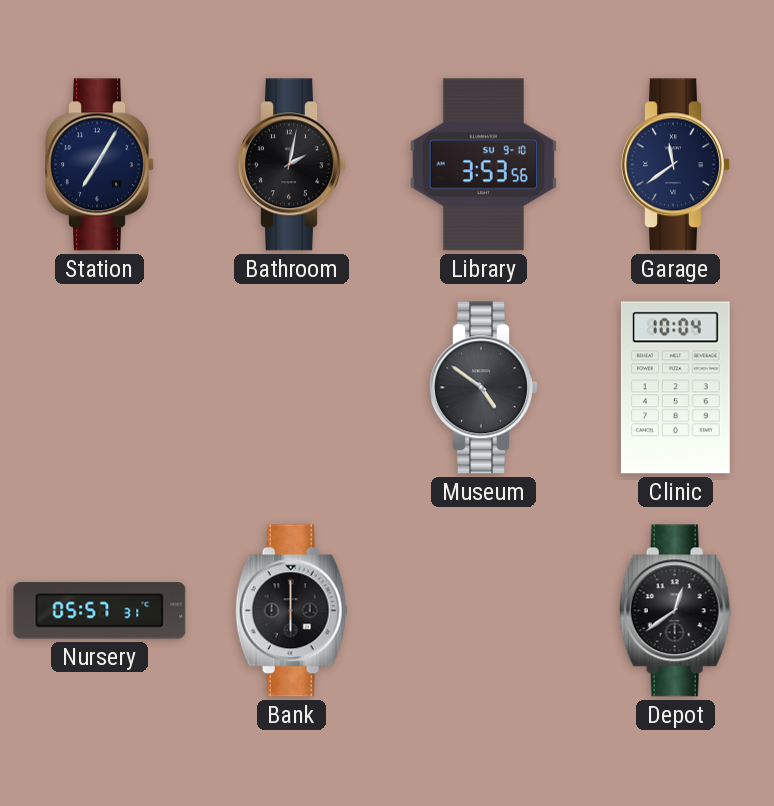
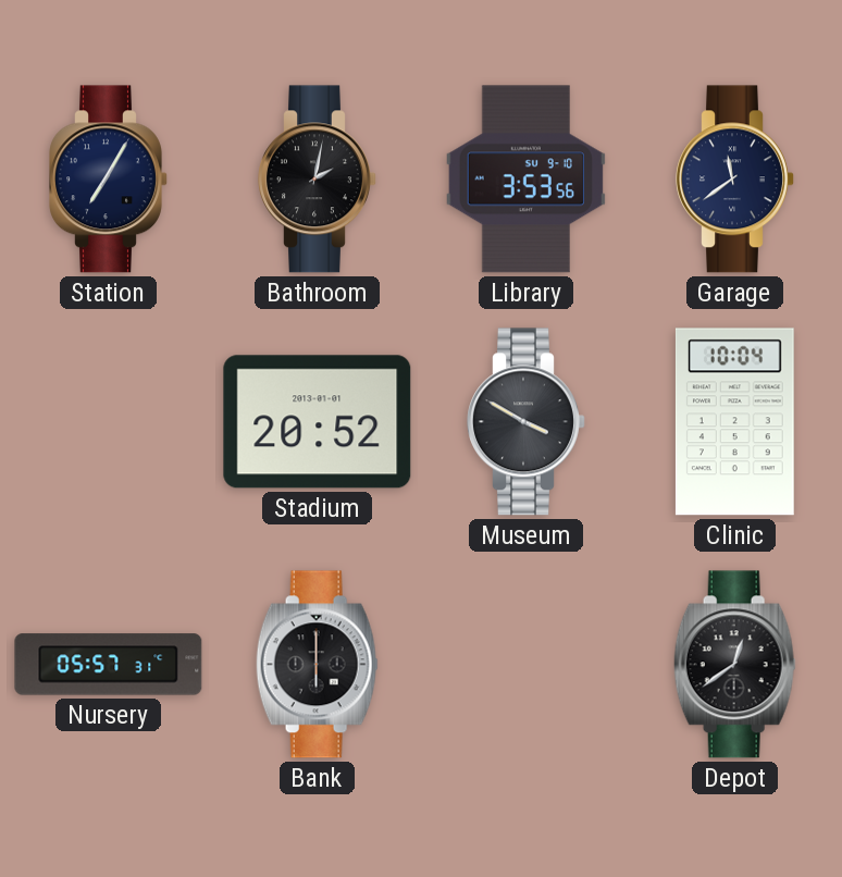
Stadium: none -> 20:52 (318, 422)
Museum: 4:51 -> 3:50 (527, 422)
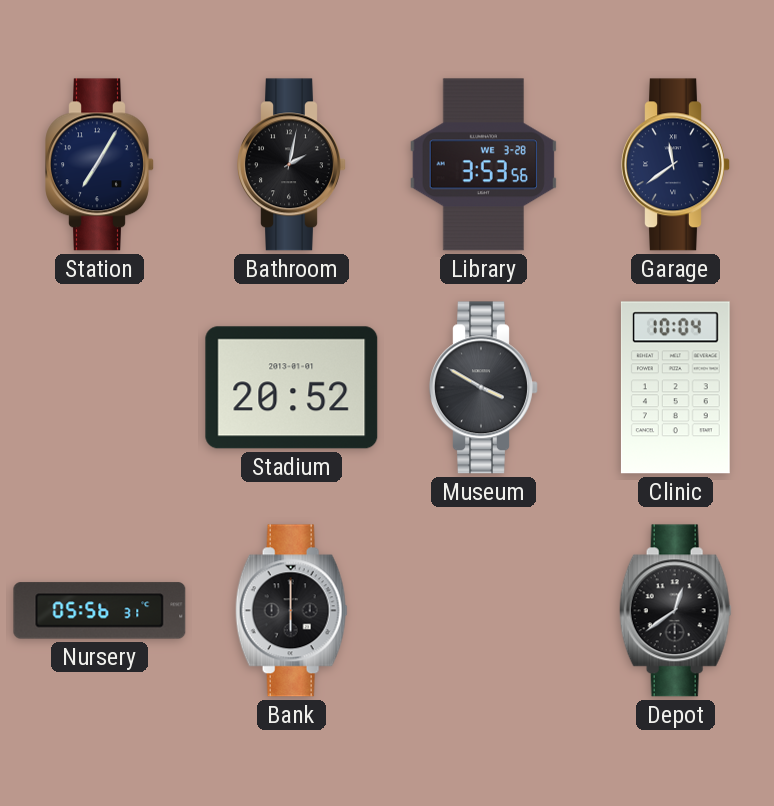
Library date: SU 9-10 -> WE 3-28 (483, 165)
Nursery: 05:57 -> 05:56 (100, 611)
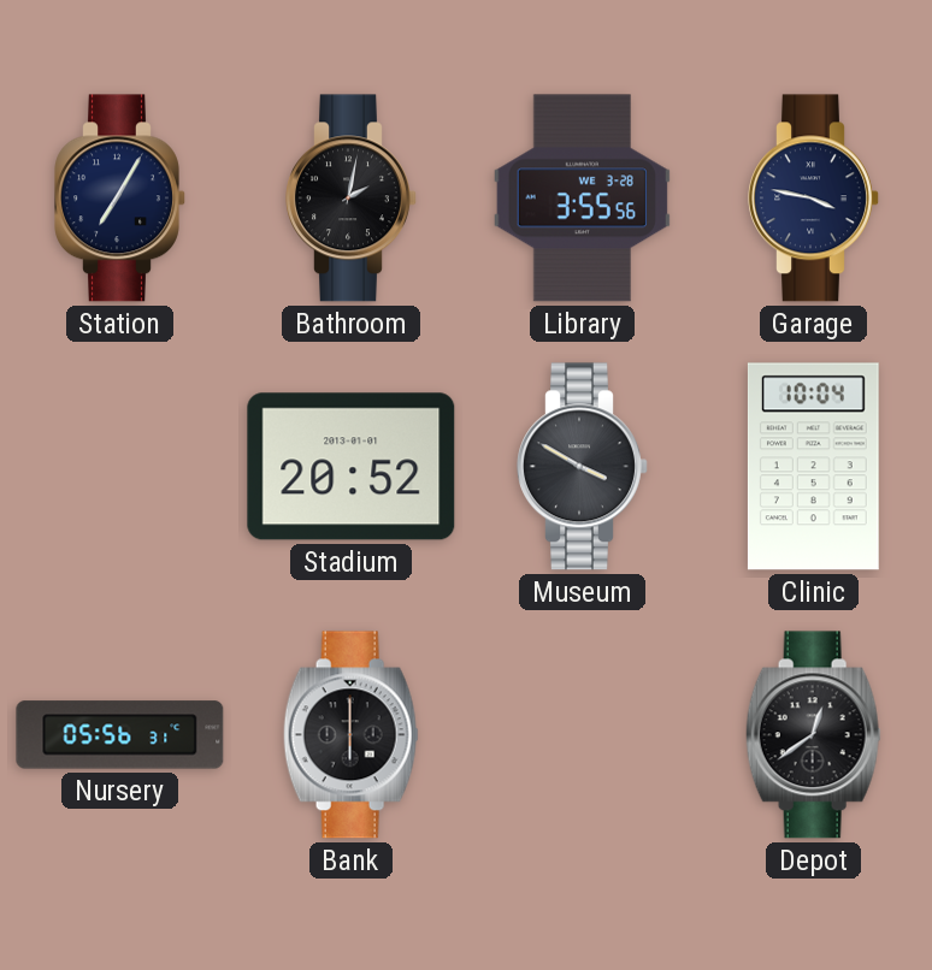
Library: 3:53 -> 3:55 (582, 199)
Garage: 11:39 -> 3:47 (814, 199)
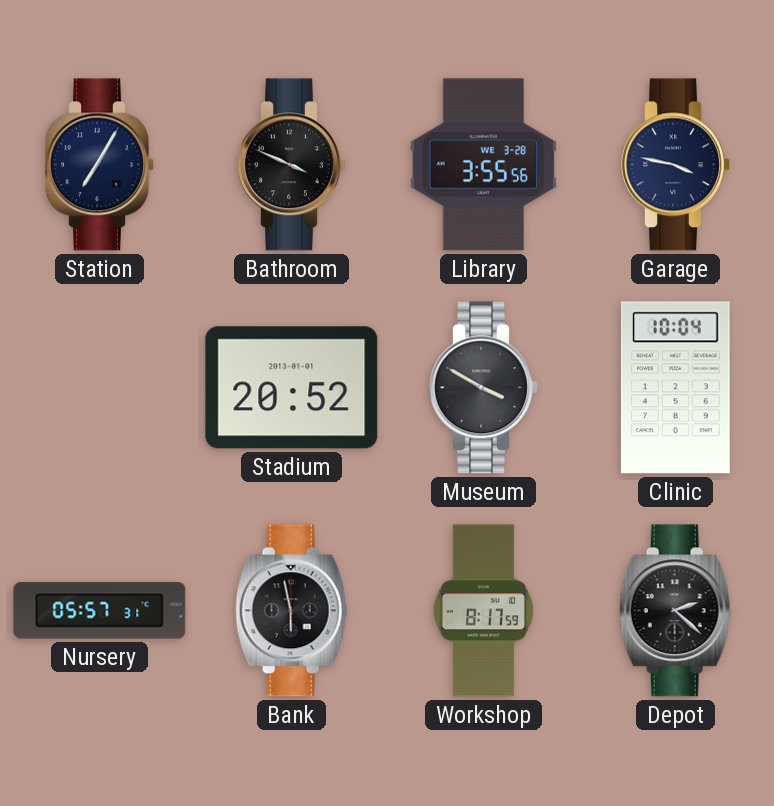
Bathroom: 2:02 -> 3:49 (292, 165)
Nursery: 05:56 -> 05:57 (100, 611)
Bank: 6:00 -> 5:58 (291, 611)
Workshop: none -> 8:17 (483, 611)
Depot: 12:39 -> 2:22 (675, 611)
